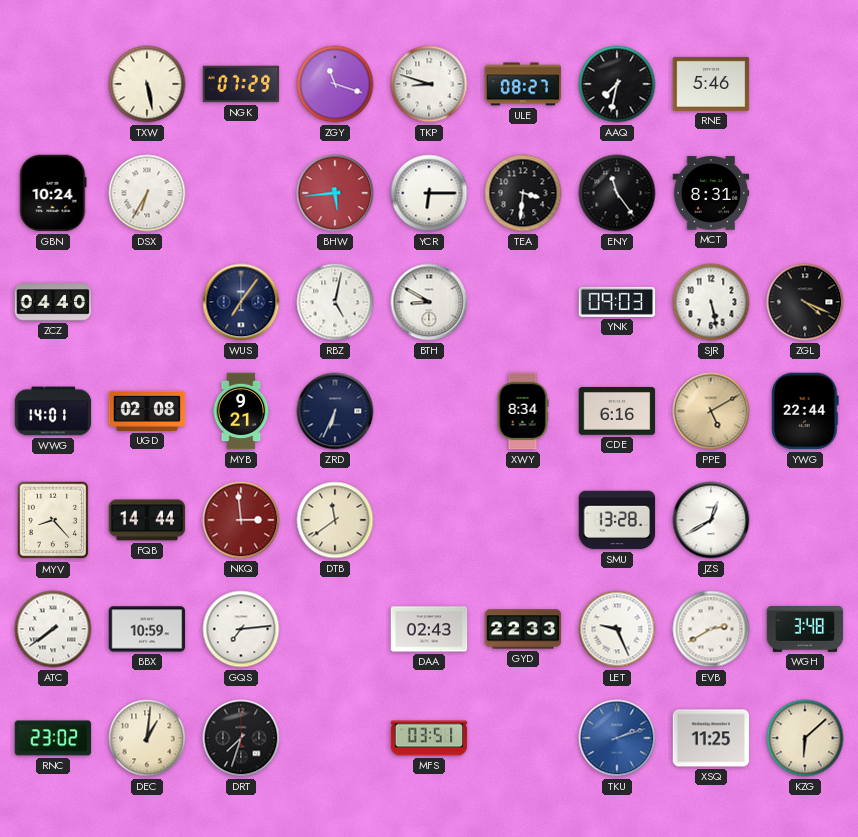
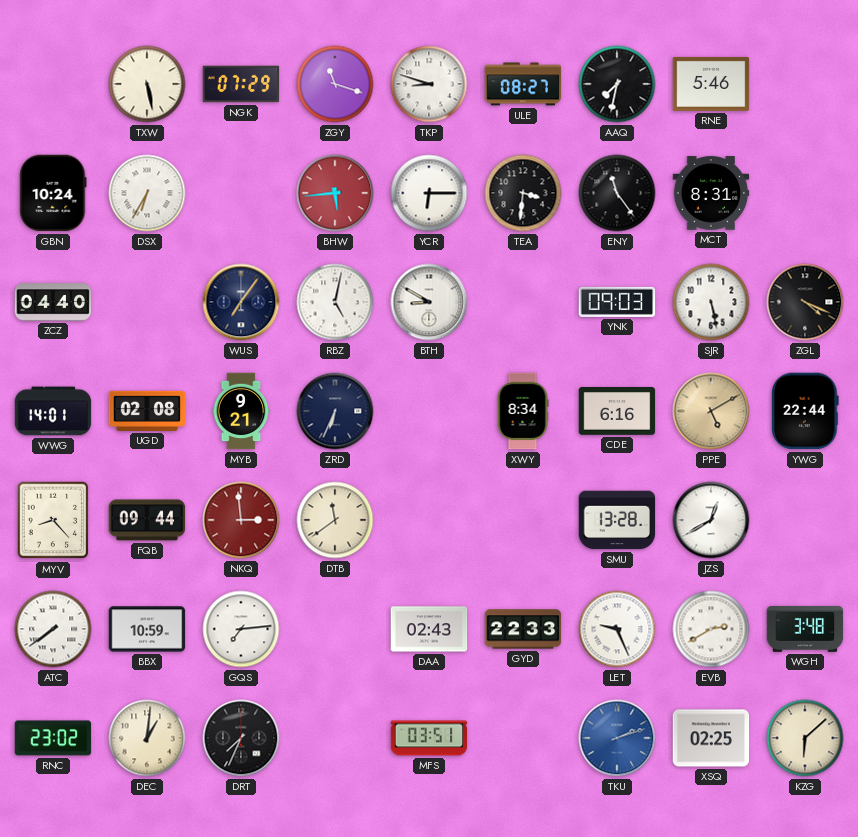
FQB: 14:44 -> 09:44 (147, 520)
DRT: 7:33 -> 7:34 (241, 738)
XSQ: 11:25 -> 02:25 (711, 738)
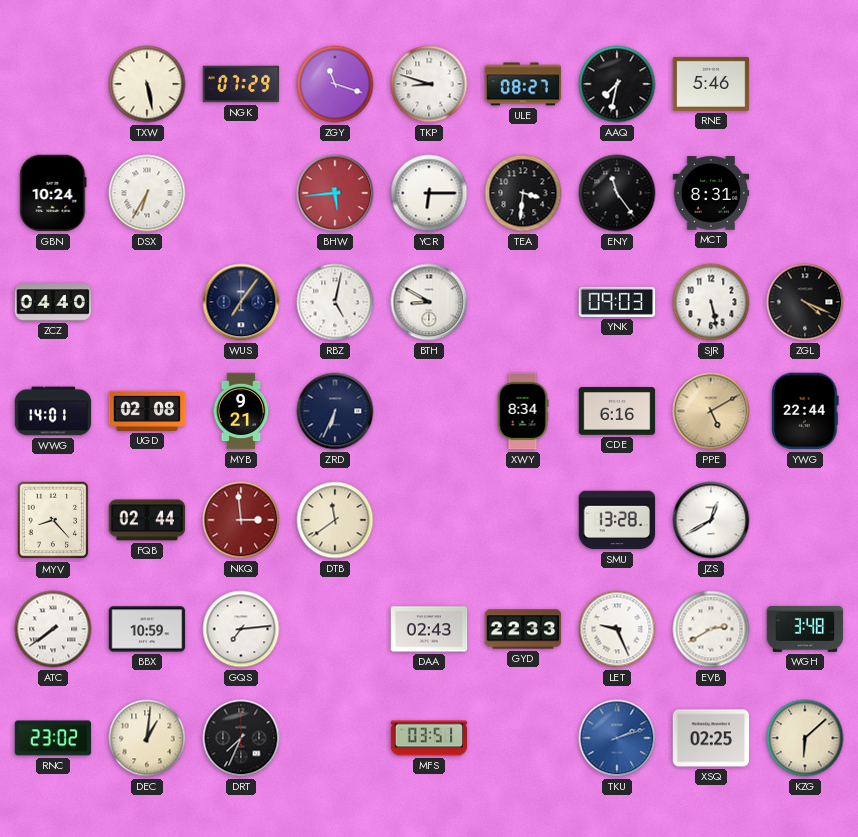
FQB: 09:44 -> 02:44 (147, 520)
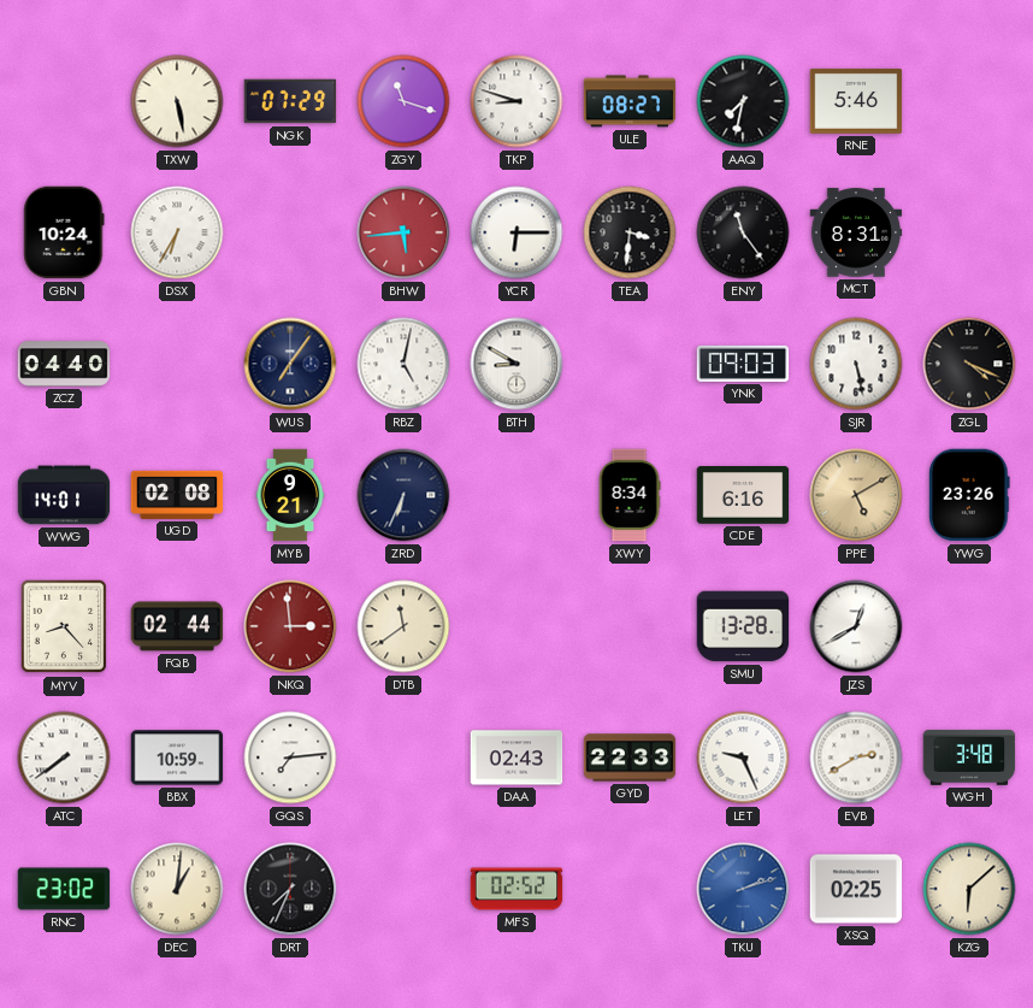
YWG: 22:44 -> 23:26 (969, 495)
MFS: 03:51 -> 02:52 (516, 889)
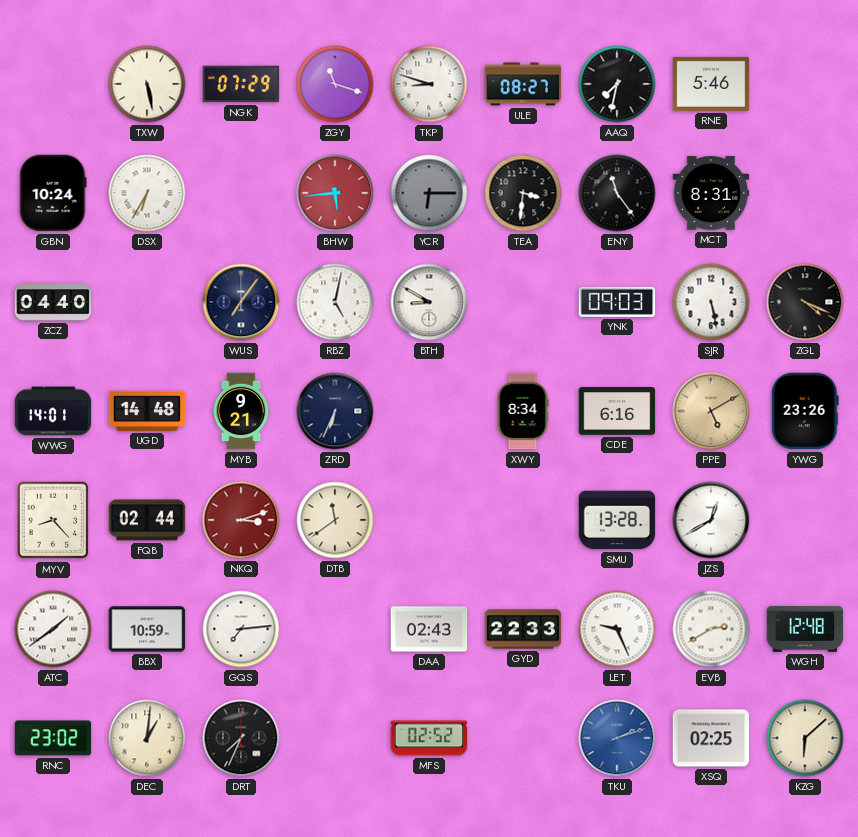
YCR dial: white -> grey (429, 193)
UGD: 02:08 -> 14:48 (147, 411)
NKQ: 2:59 -> 3:12 (241, 520)
ATC: 7:39 -> 1:39 (53, 629)
WGH: 3:48 -> 12:48 (805, 629)
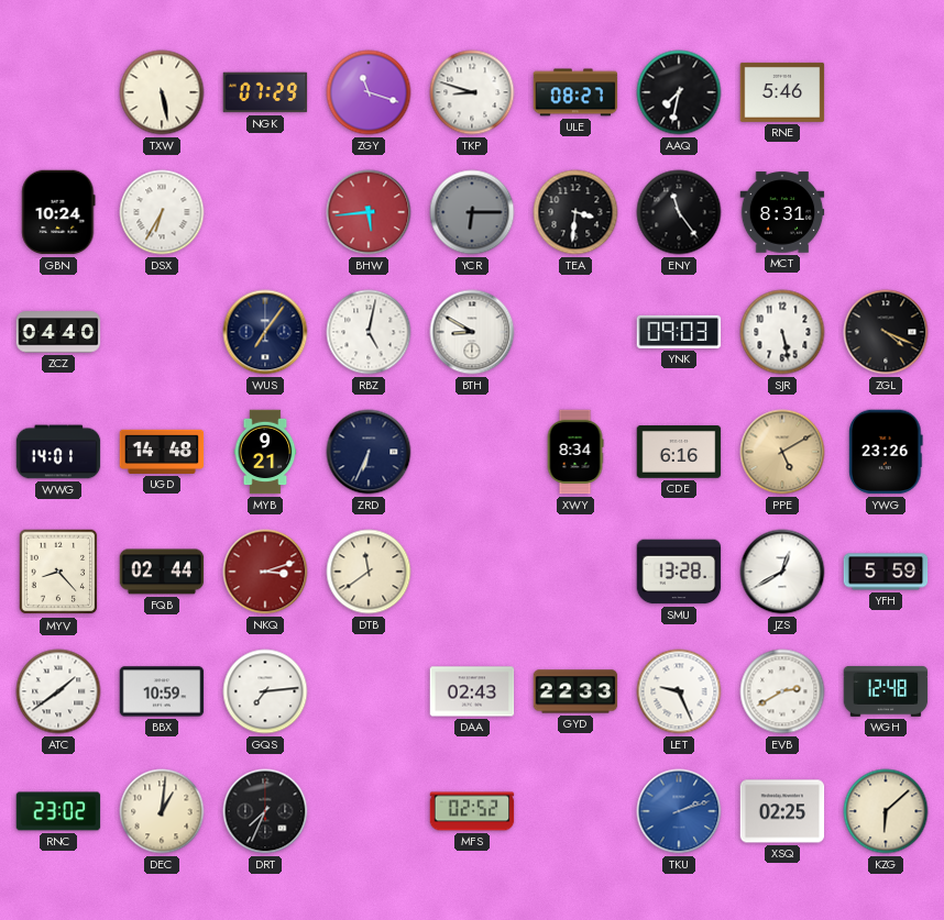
YFH: none -> 5:59 (886, 572)
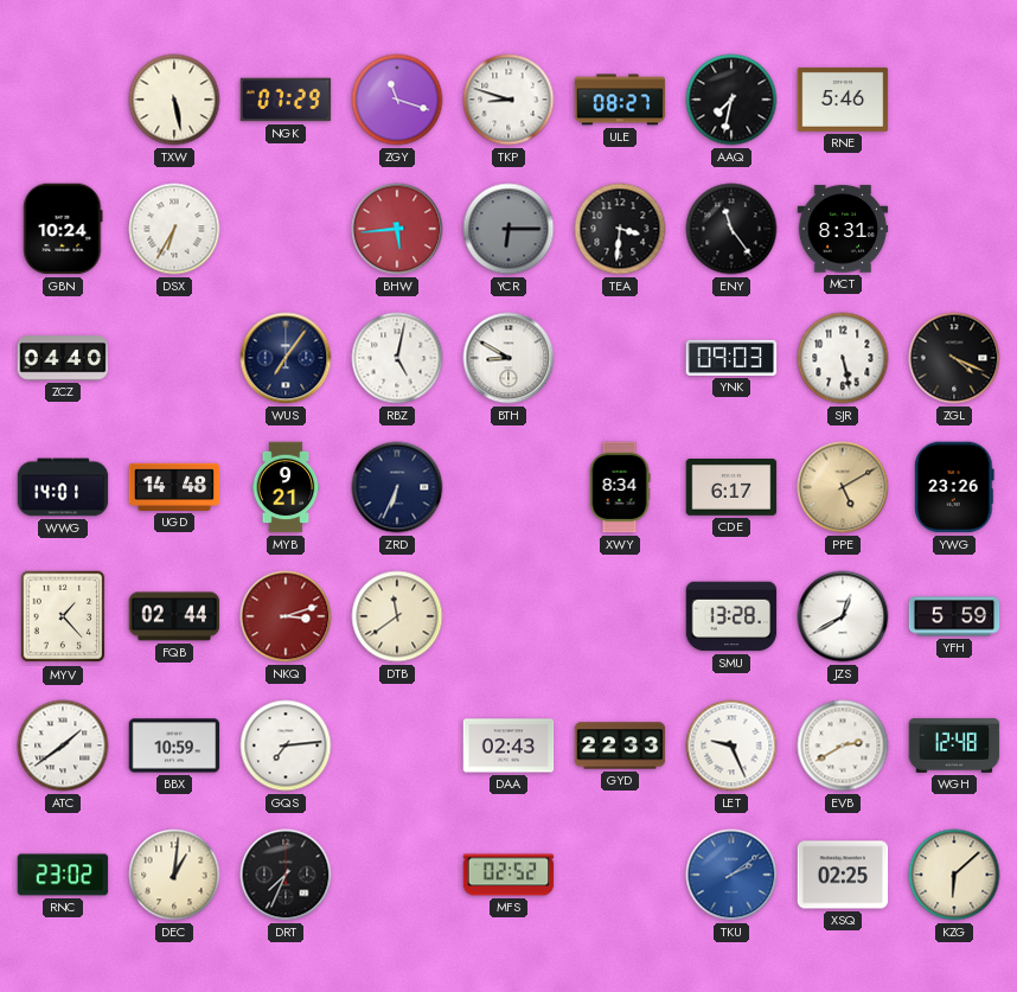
CDE: 6:16 -> 6:17 (731, 488)
MYV: 8:23 -> 1:23 (63, 616)
TKU: 2:12 -> 2:09 (731, 875)
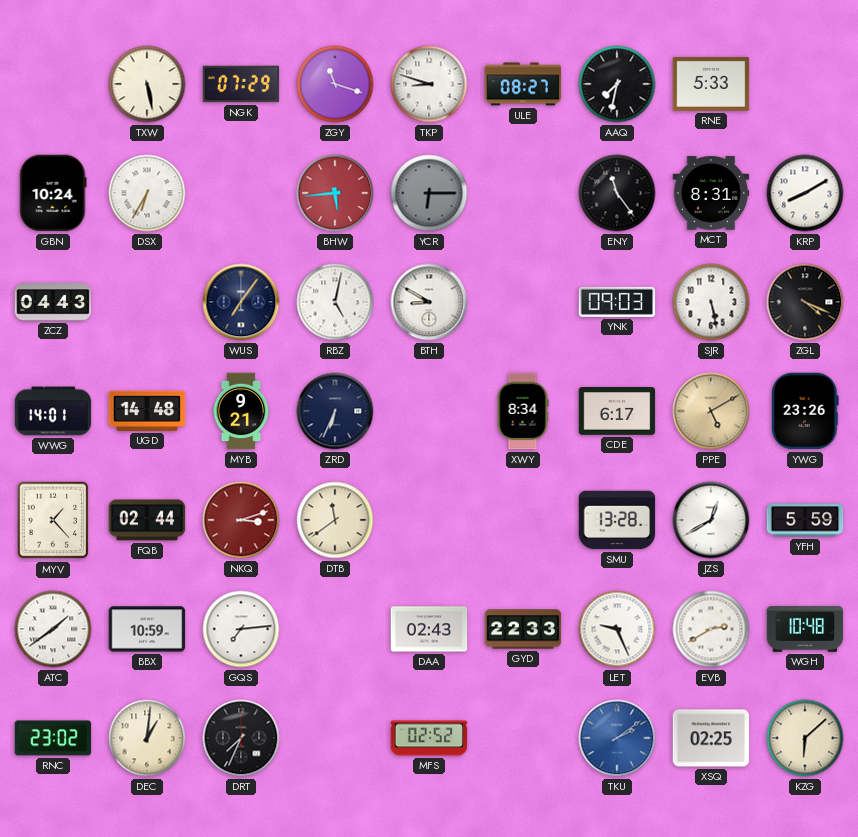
RNE: 5:46 -> 5:33 (711, 84)
TEA: 3:31 -> none (620, 229)
KRP: none -> 8:10 (805, 193)
ZCZ: 04:40 -> 04:43 (53, 302)
WGH: 12:48 -> 10:48 (805, 629)
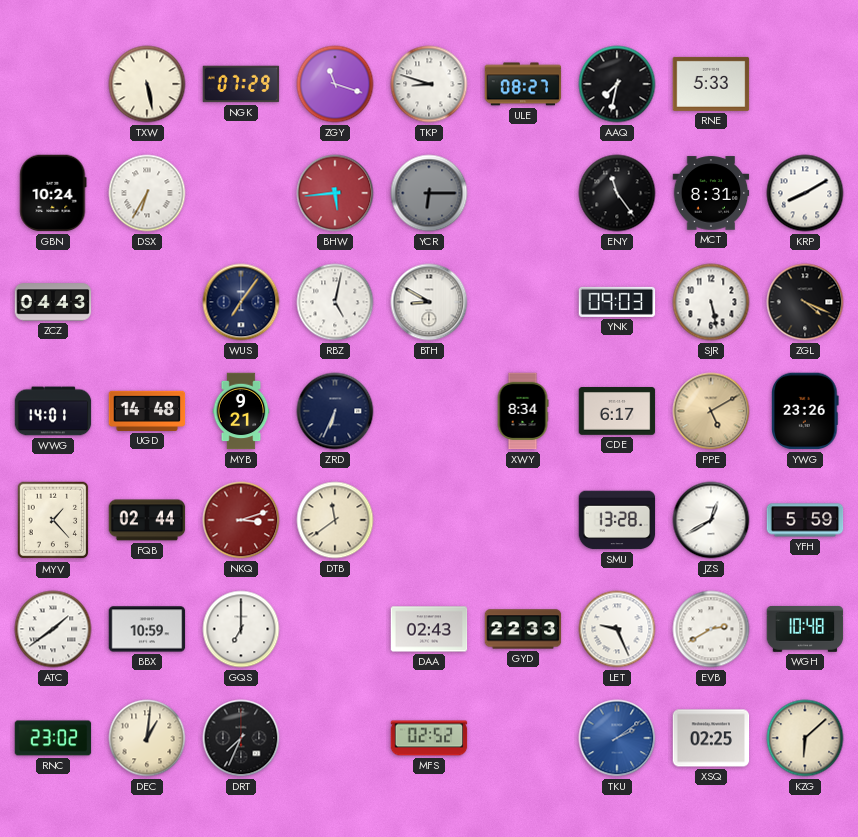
GQS: 7:14 -> 7:00 (241, 629)
